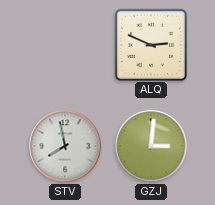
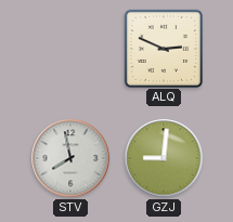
GZJ: 3:01 -> 9:01 (164, 158)
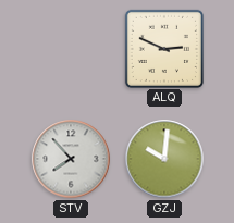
STV: 7:58 -> 7:53 (71, 159)
GZJ: 9:01 -> 10:01 (164, 159)
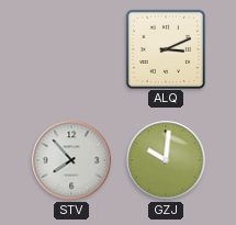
ALQ: 2:49 -> 3:11 (165, 48)
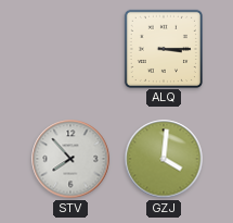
ALQ: 3:11 -> 3:15 (163, 48)
GZJ: 10:01 -> 4:01 (164, 159)
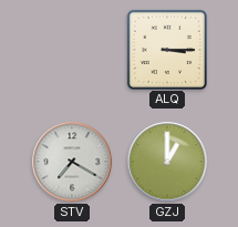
STV: 7:53 -> 7:20 (72, 162)
GZJ: 4:01 -> 1:00 (167, 162)
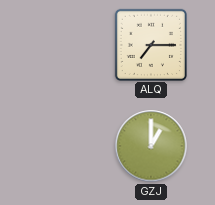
ALQ: 3:15 -> 7:15 (150, 44)
STV: 7:20 -> none (72, 162)
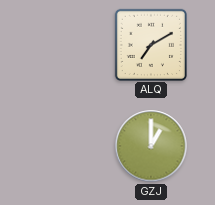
ALQ: 7:15 -> 7:10 (150, 44)
